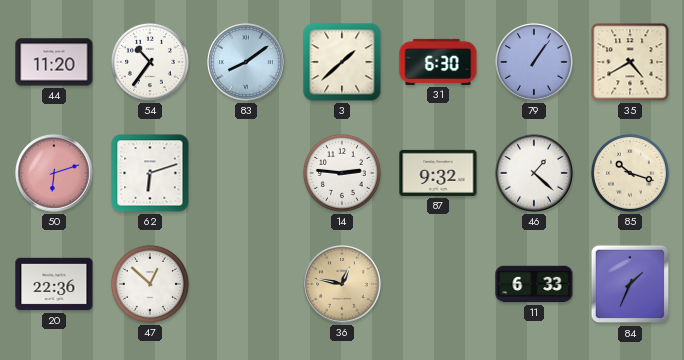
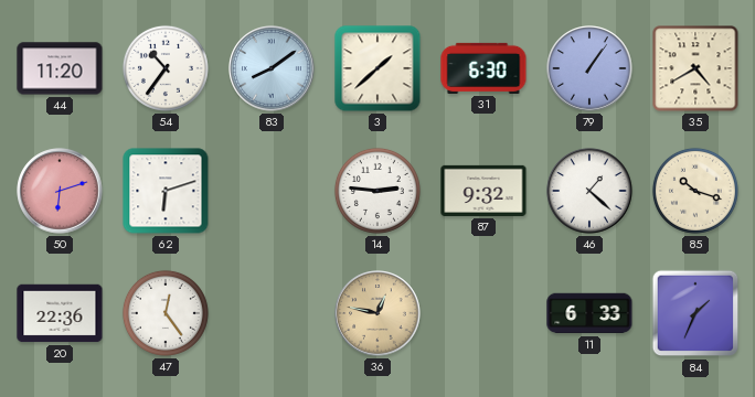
47: 12:52 -> 12:24 (166, 313)
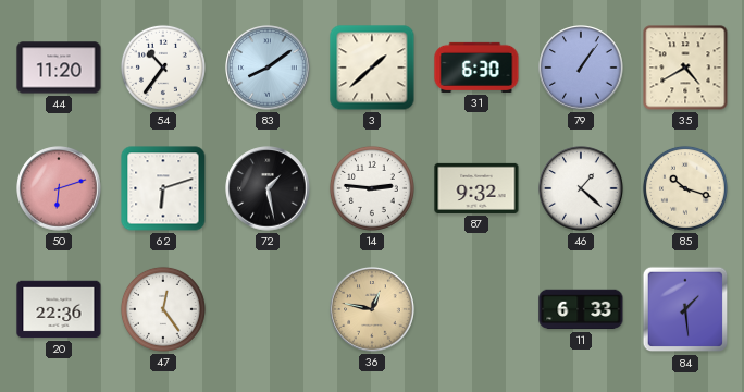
72: none -> 1:28 (268, 188)
84: 1:34 -> 1:29 (685, 309)
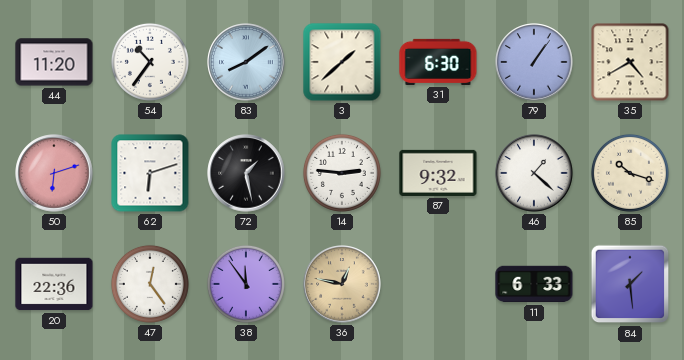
38: none -> 11:54 (246, 284)
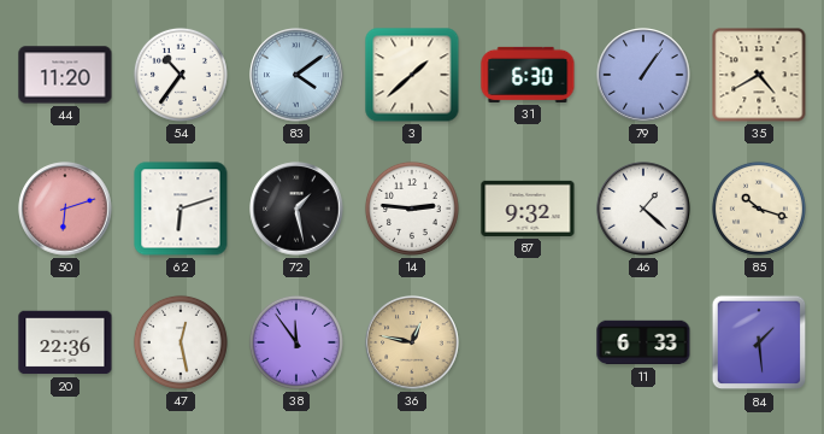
83: 8:09 -> 4:09 (296, 75)
47: 12:24 -> 12:28 (181, 342)
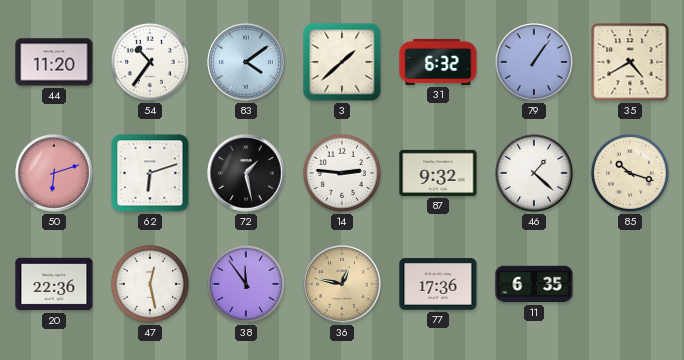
31: 6:30 -> 6:32 (438, 62)
77: none -> 17:36 (438, 284)
11: 6:33 -> 6:35 (534, 284)
84: 1:29 -> none (759, 342)
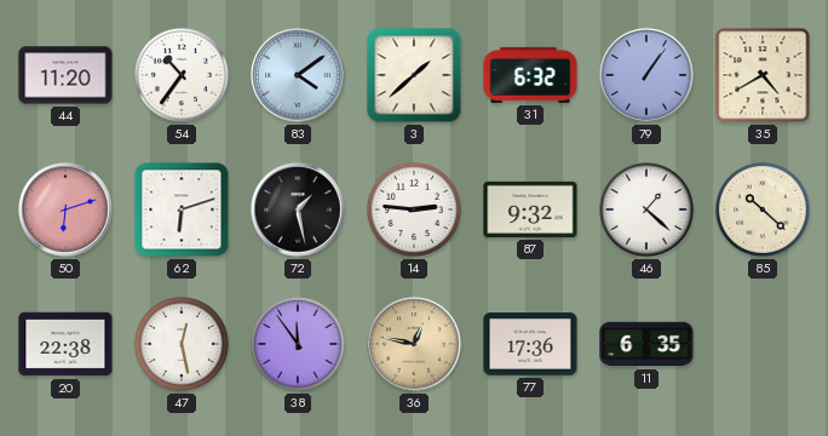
85: 10:18 -> 10:22 (763, 210)
20: 22:36 -> 22:38 (65, 344)
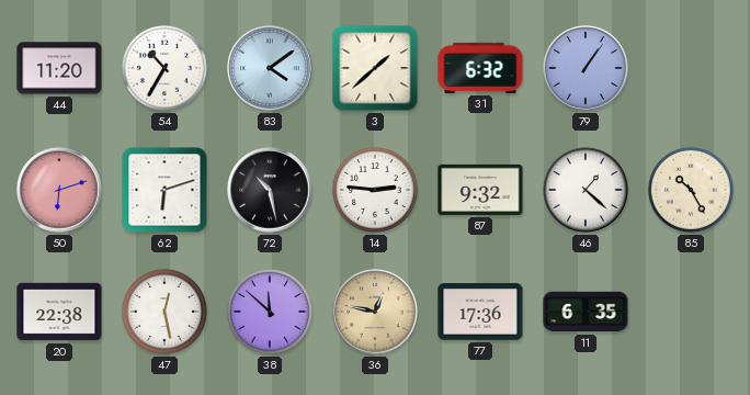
54: 10:36 -> 10:35 (164, 68)
35: 4:40 -> none (763, 75)
72: 1:28 -> 10:28 (270, 190)
85: 10:22 -> 10:25 (691, 190)
38: 11:54 -> 11:52 (270, 312)
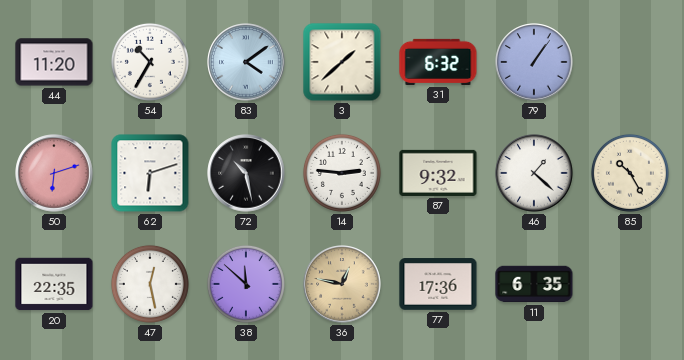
20: 22:38 -> 22:35 (54, 284)
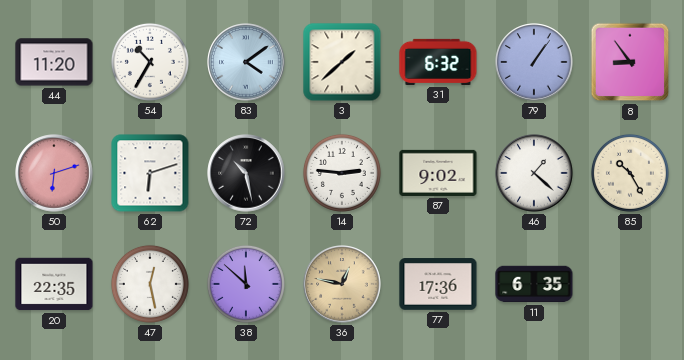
8: none -> 8:54 (630, 62)
87: 9:32 -> 9:02 (438, 173)
